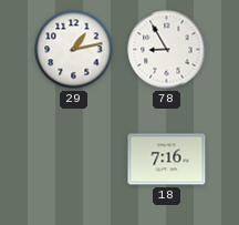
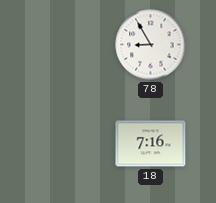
29: 1:13 -> none (74, 50)
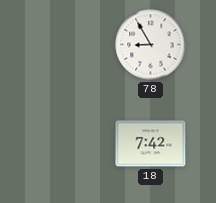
18: 7:16 -> 7:42 (151, 144)
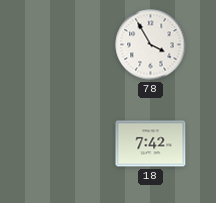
78: 8:55 -> 3:55 (151, 45)
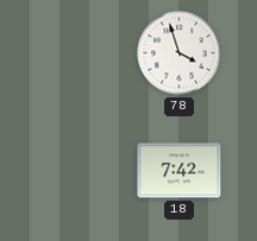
78: 3:55 -> 3:57 (180, 53)
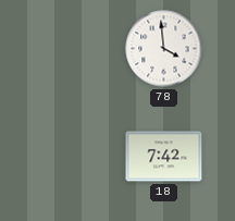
78: 3:57 -> 3:59 (164, 49)
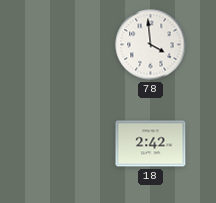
18: 7:42 -> 2:42 (151, 144)
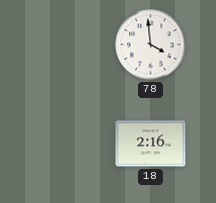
18: 2:42 -> 2:16 (151, 144)
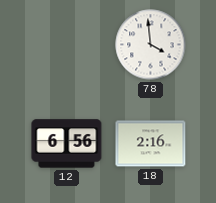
12: none -> 6:56 (67, 144)
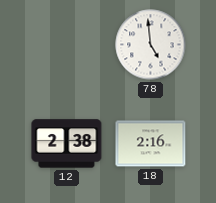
78: 3:59 -> 4:59 (151, 45)
12: 6:56 -> 2:38 (67, 144)
